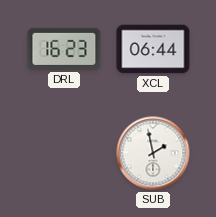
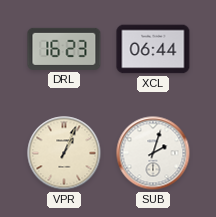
VPR: none -> 1:04 (64, 153)
SUB: 1:58 -> 2:03 (153, 153)
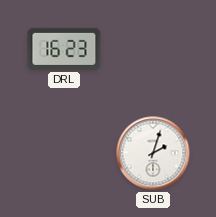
XCL: 06:44 -> none (153, 49)
VPR: 1:04 -> none (64, 153)
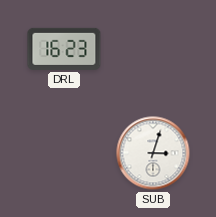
SUB: 2:03 -> 3:03 (153, 153)
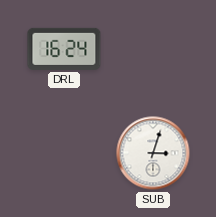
DRL: 16:23 -> 16:24 (64, 49)
